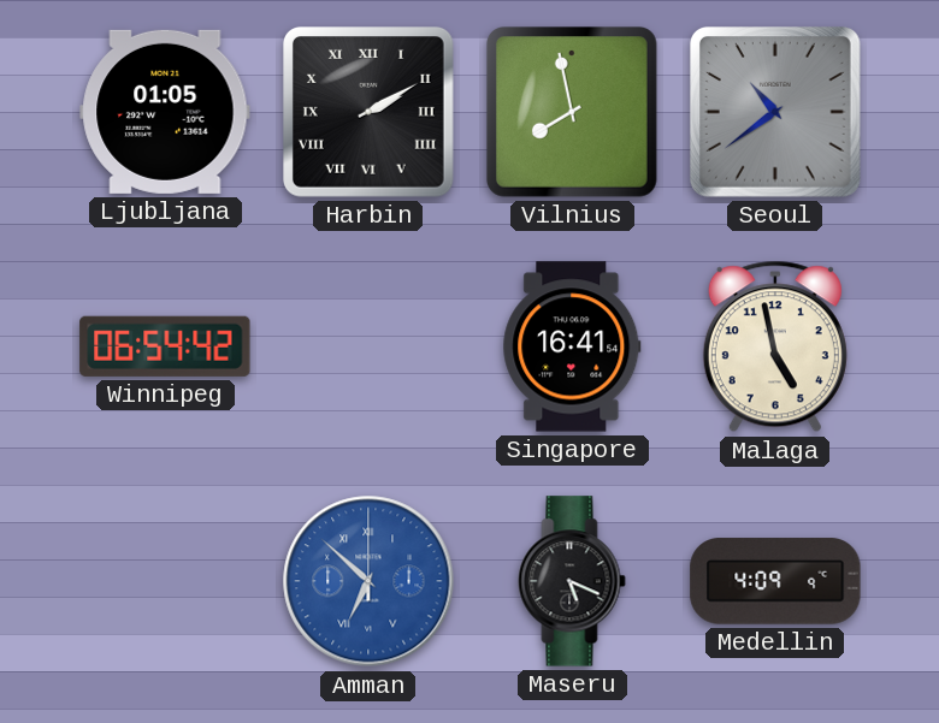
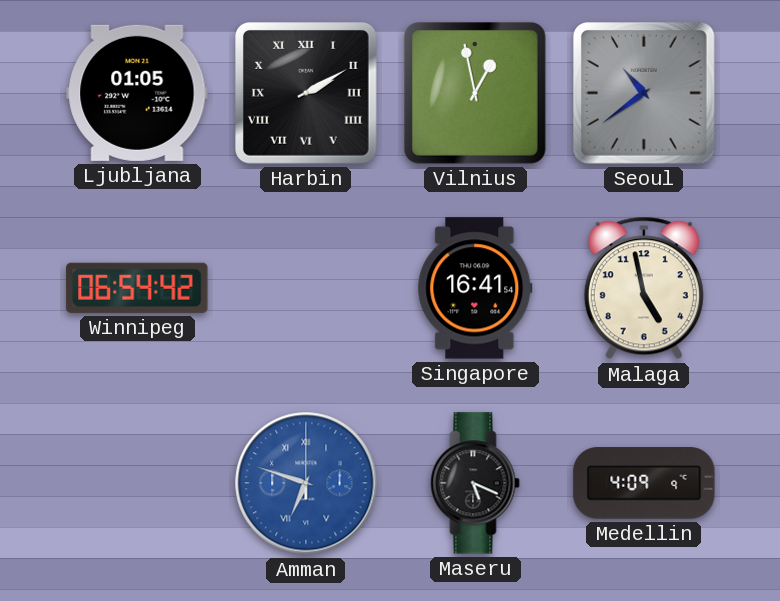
Vilnius: 7:58 -> 12:58 (476, 94)
Amman: 6:52 -> 6:48 (306, 483)
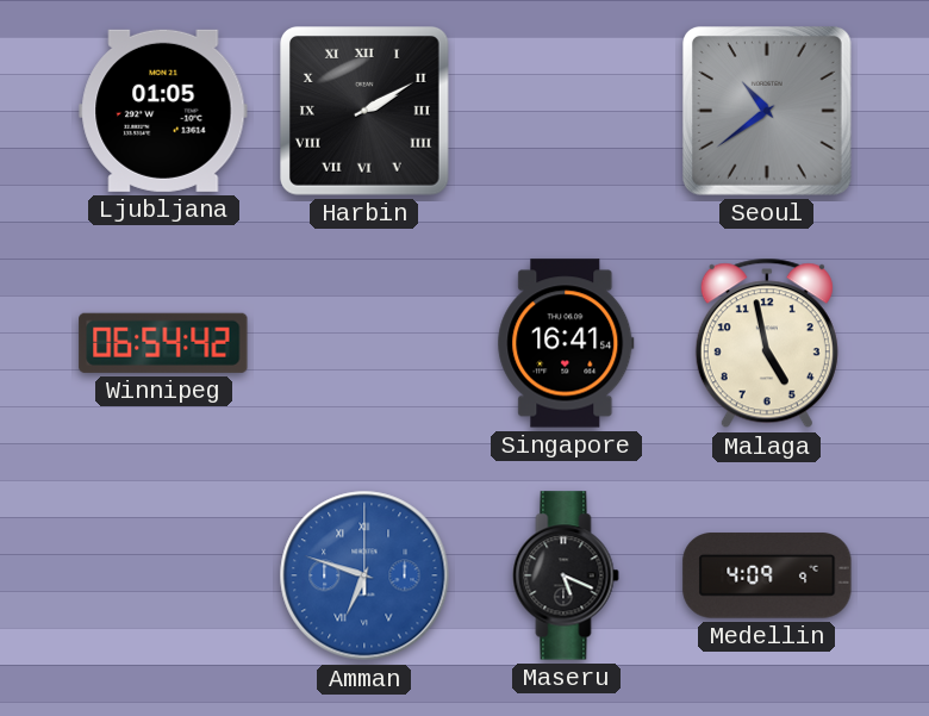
Vilnius: 12:58 -> none (476, 94)
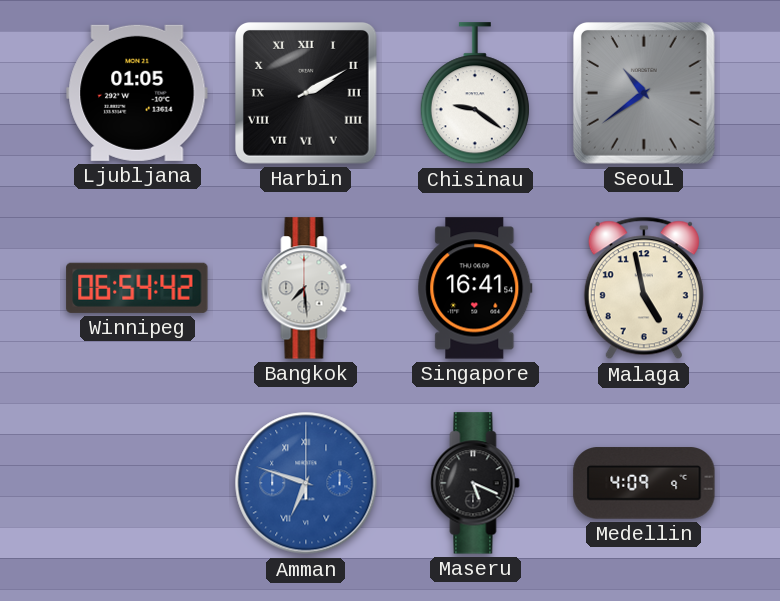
Chisinau: none -> 9:21 (475, 94)
Bangkok: none -> 7:29 (306, 288)
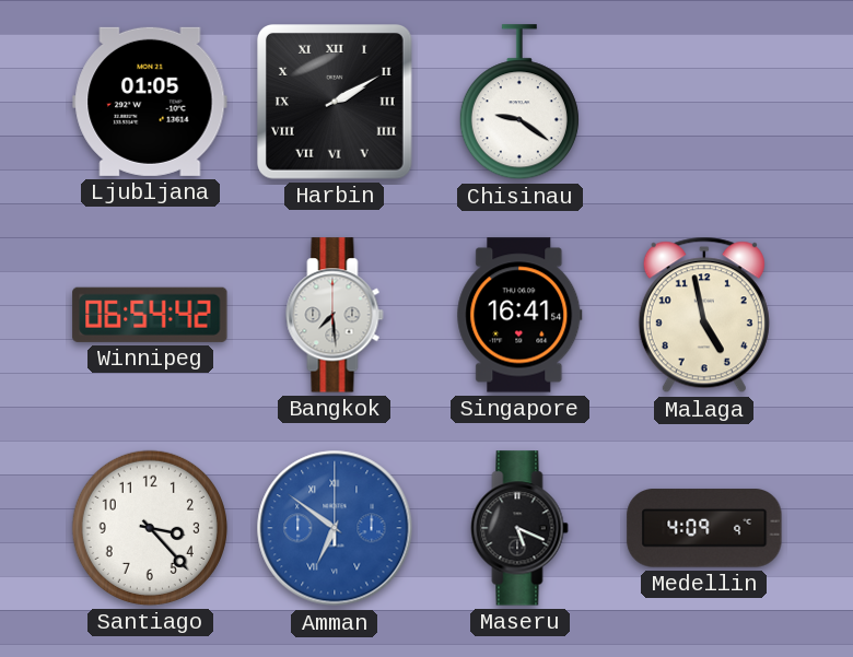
Seoul: 10:39 -> none (645, 94)
Santiago: none -> 3:23 (150, 528)
Amman: 6:48 -> 6:51 (335, 528)
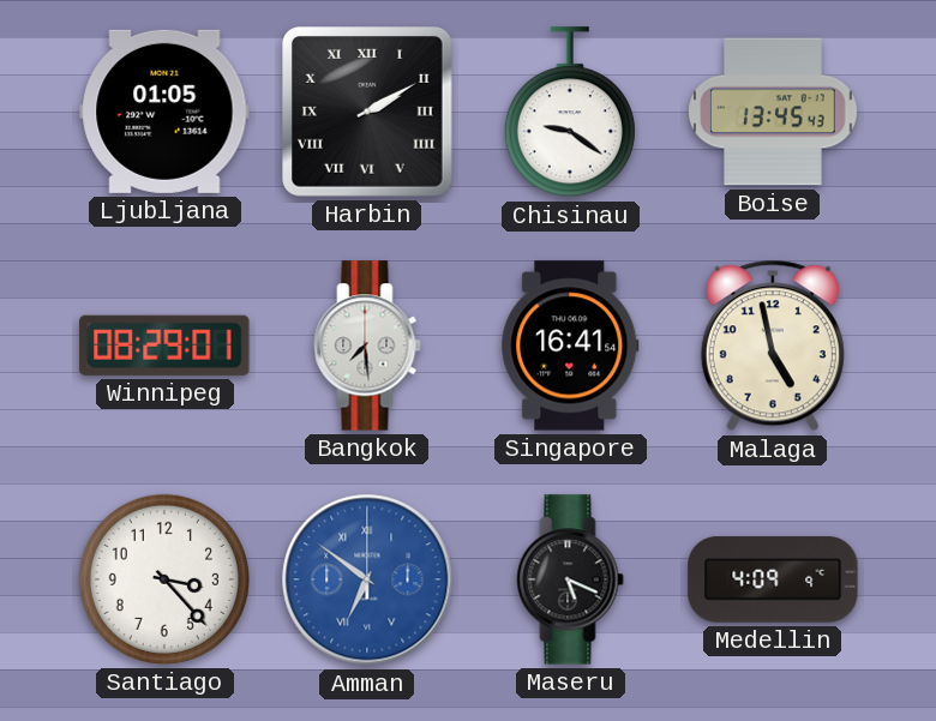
Boise: none -> 13:45 (773, 112)
Winnipeg: 06:54 -> 08:29 (164, 346)
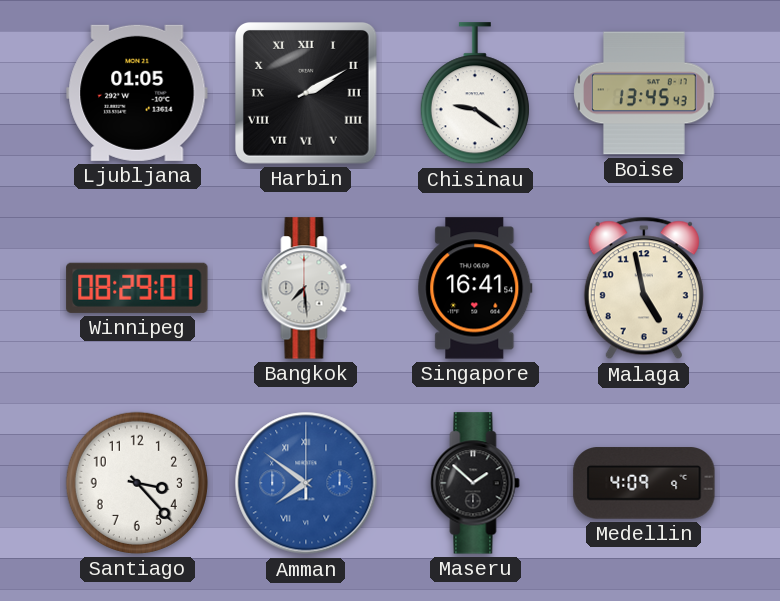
Amman: 6:51 -> 7:51 (306, 483)
Maseru: 5:19 -> 1:52 (475, 483)
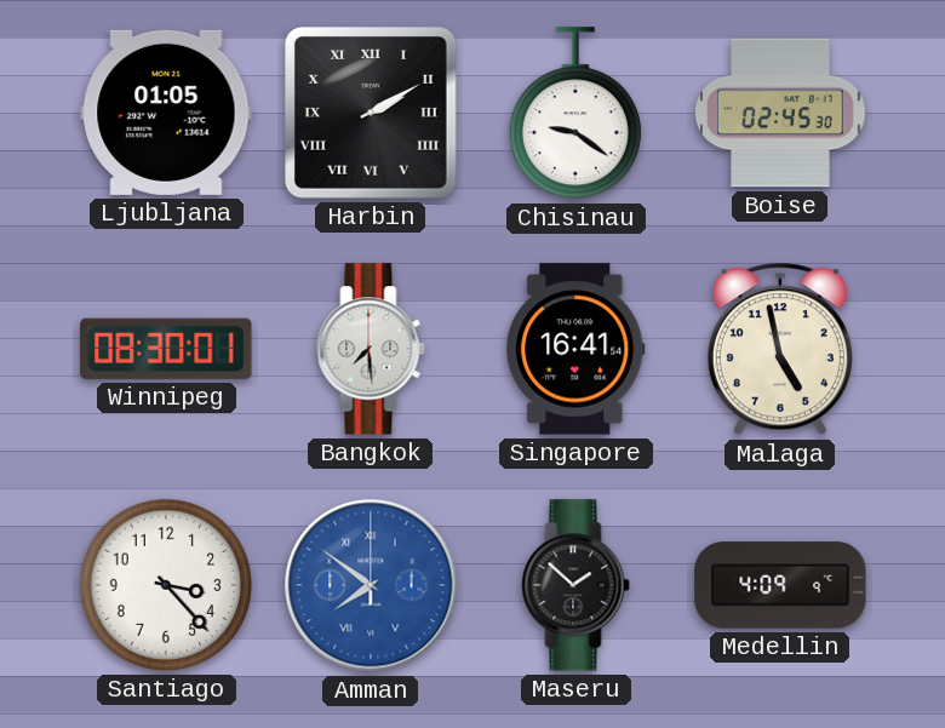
Boise: 13:45 -> 02:45 (780, 113)
Winnipeg: 08:29 -> 08:30 (166, 349)
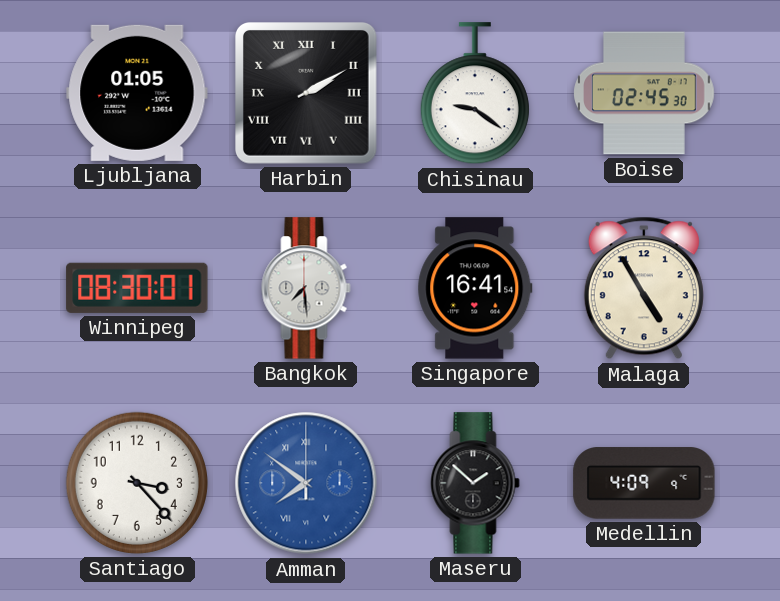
Malaga: 4:58 -> 4:55 (644, 288)
